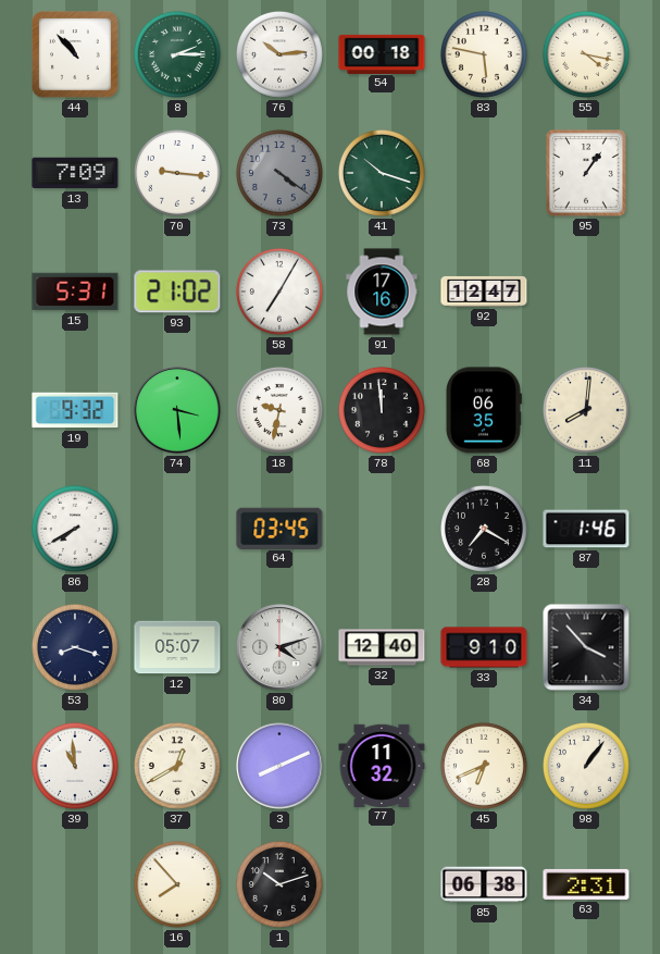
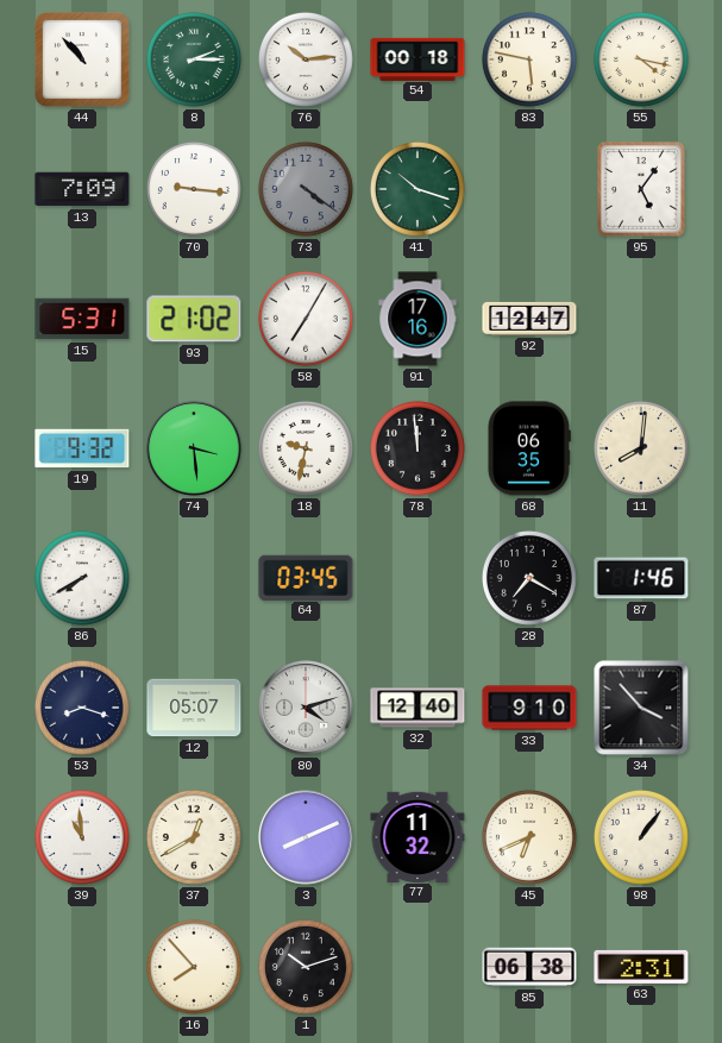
95: 1:06 -> 5:06 (641, 189)
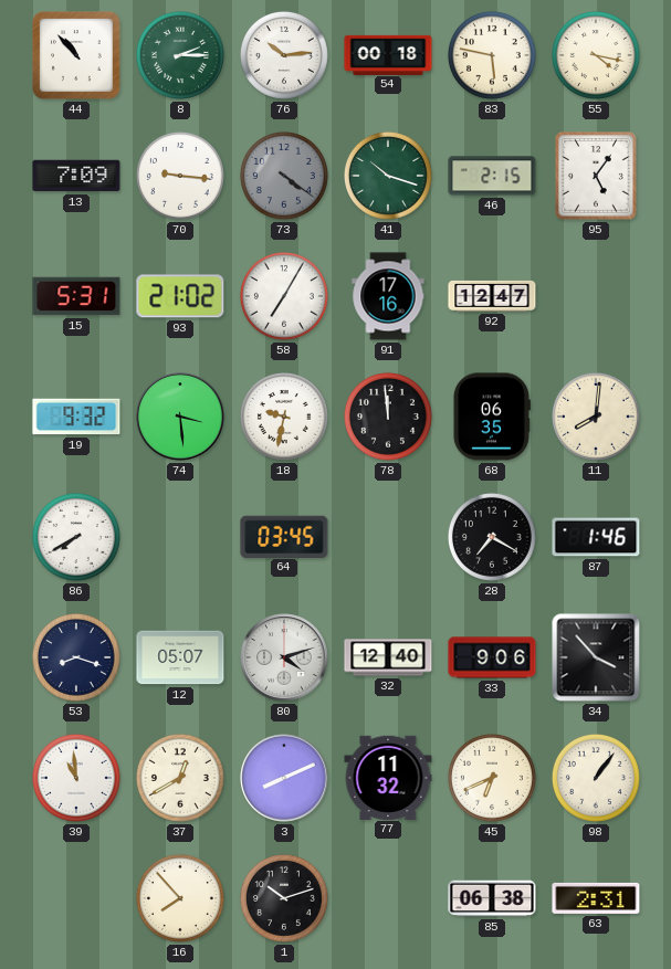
46: none -> 2:15 (492, 176)
33: 9:10 -> 9:06 (492, 657)
